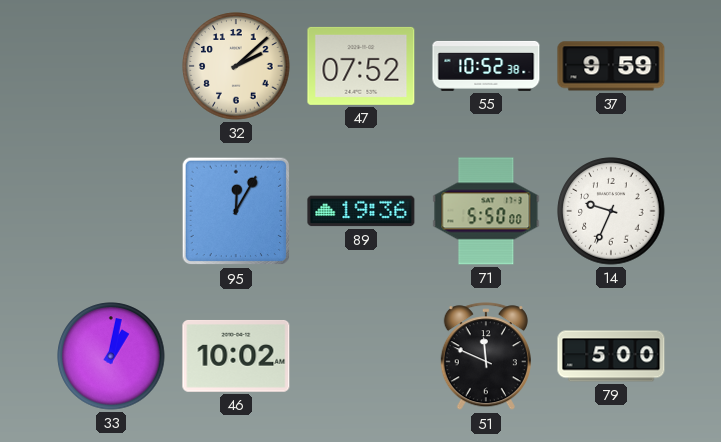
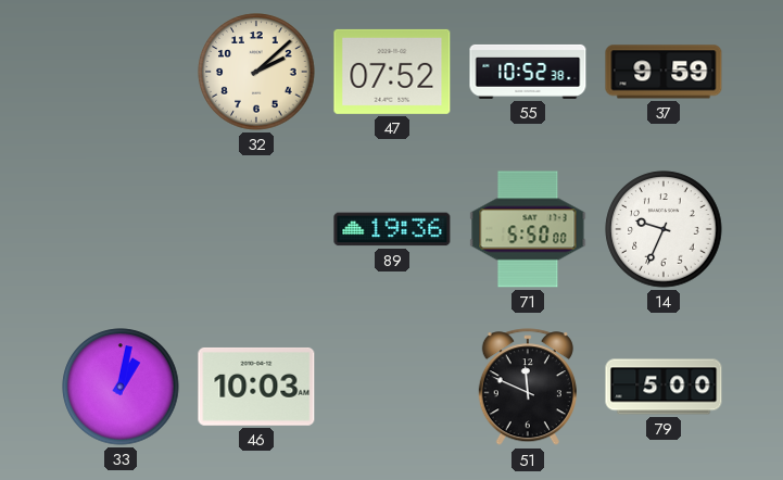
95: 12:05 -> none (236, 211)
46: 10:02 -> 10:03 (256, 387)
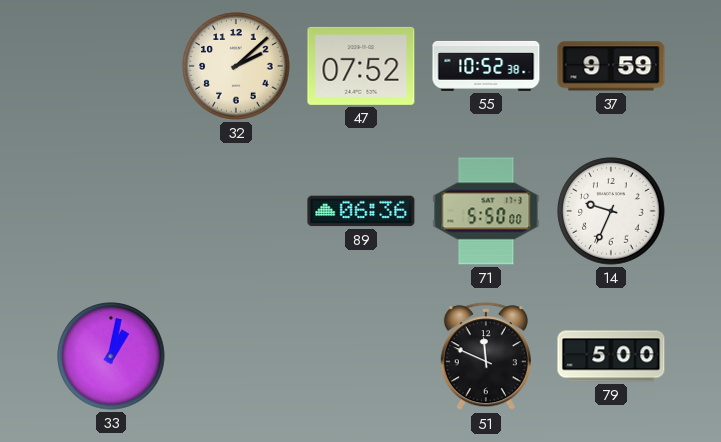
89: 19:36 -> 06:36 (361, 211)
46: 10:03 -> none (256, 387)
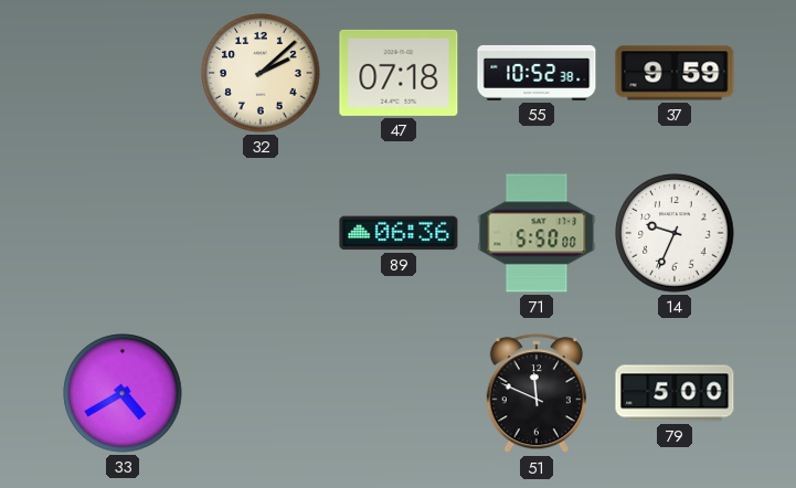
47: 07:52 -> 07:18 (399, 73)
33: 1:02 -> 4:40 (123, 393)
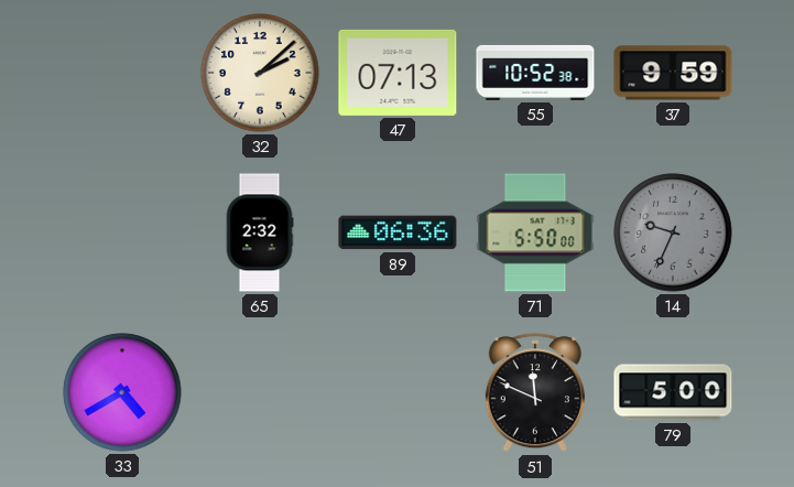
47: 07:18 -> 07:13 (398, 73)
65: none -> 2:32 (260, 232)
14 dial: white -> grey (673, 232)
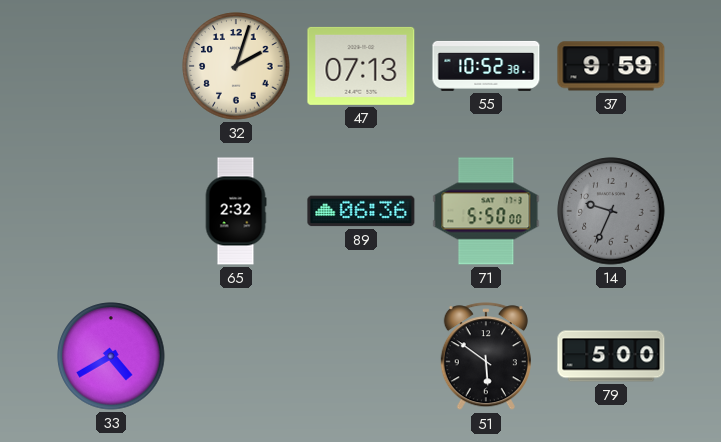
32: 2:08 -> 2:03 (236, 66)
51: 11:49 -> 5:51 (486, 357)
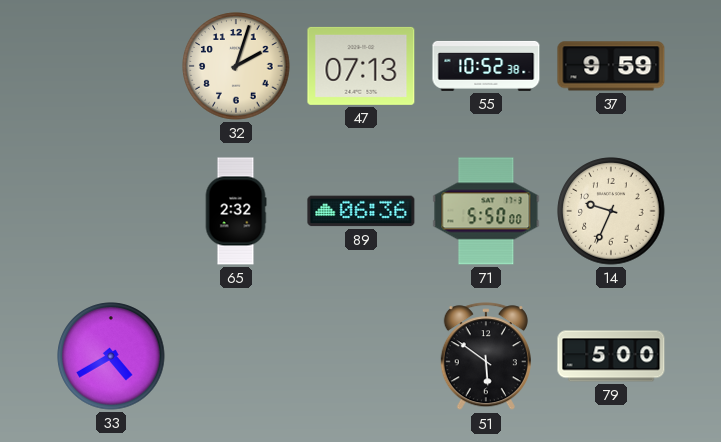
14 dial: grey -> cream (611, 211)
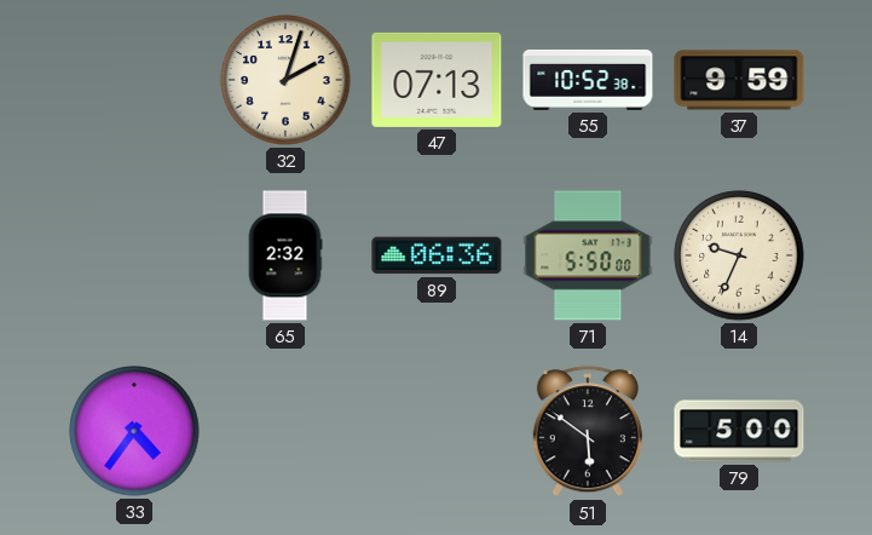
33: 4:40 -> 4:36 (134, 431)
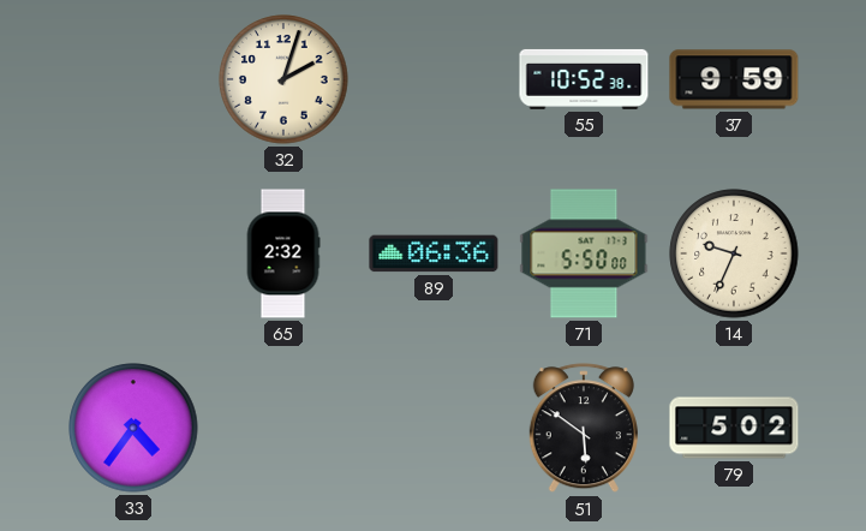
47: 07:13 -> none (437, 80)
79: 5:00 -> 5:02 (734, 428)
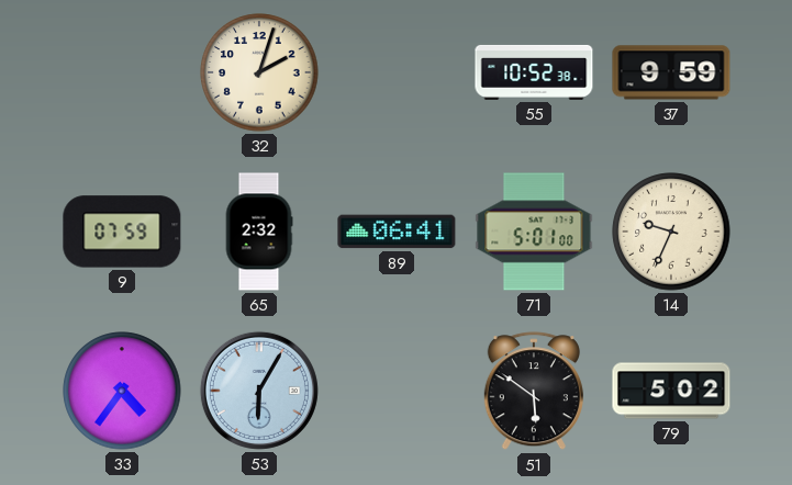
9: none -> 07:59 (122, 232)
89: 06:36 -> 06:41 (397, 232)
71: 5:50 -> 5:01 (534, 232)
53: none -> 6:05 (259, 391)
